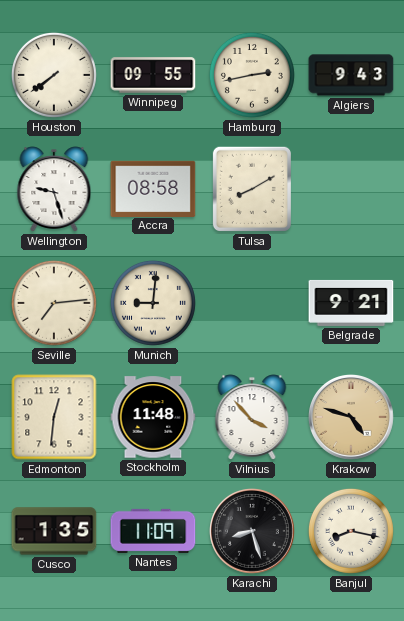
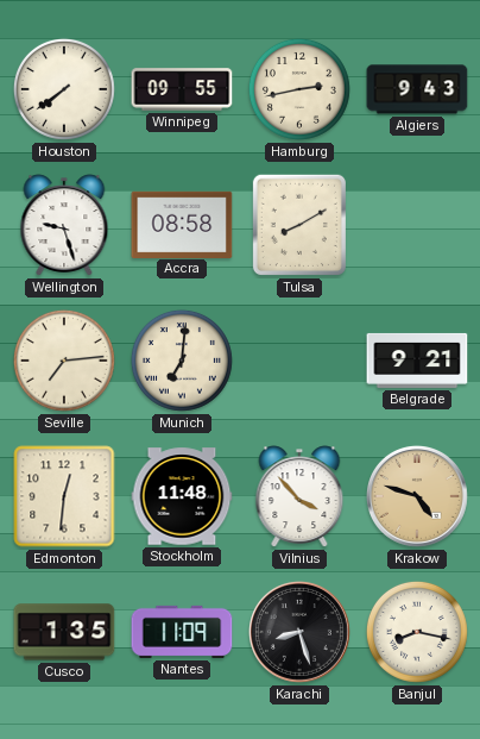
Munich: 9:01 -> 7:01 (182, 361)
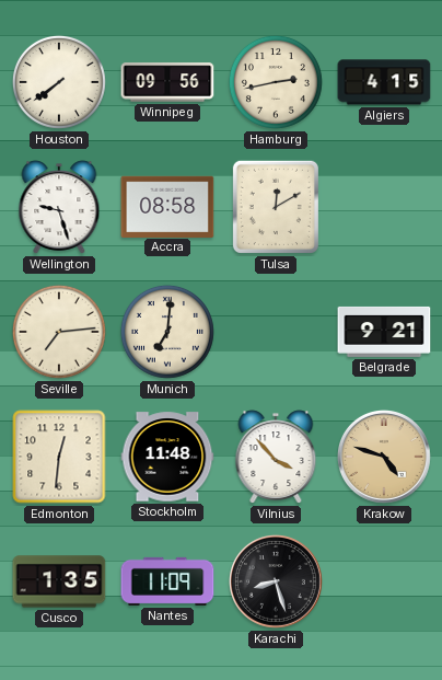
Winnipeg: 09:55 -> 09:56 (167, 82)
Algiers: 9:43 -> 4:15 (384, 82)
Tulsa: 8:10 -> 12:10 (276, 207)
Banjul: 8:17 -> none (417, 632)
